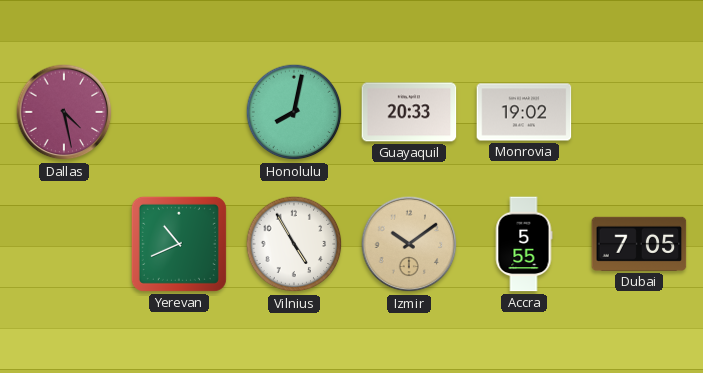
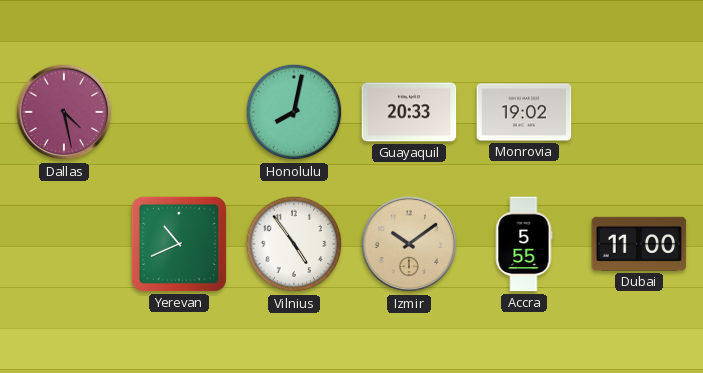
Vilnius: 4:55 -> 4:54 (294, 244)
Dubai: 7:05 -> 11:00 (639, 244)
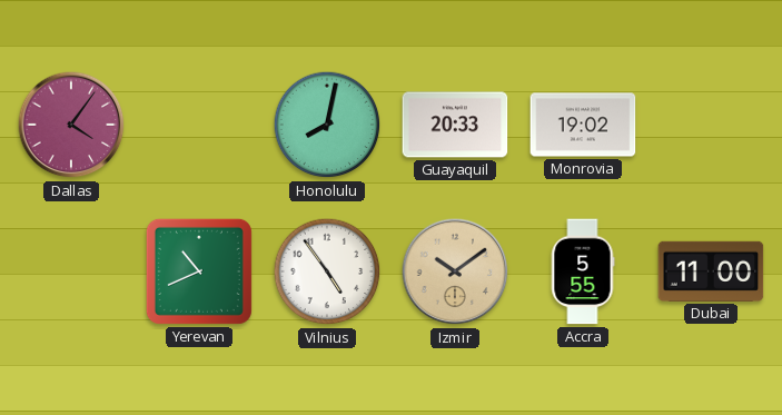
Dallas: 4:28 -> 4:06 (71, 125)
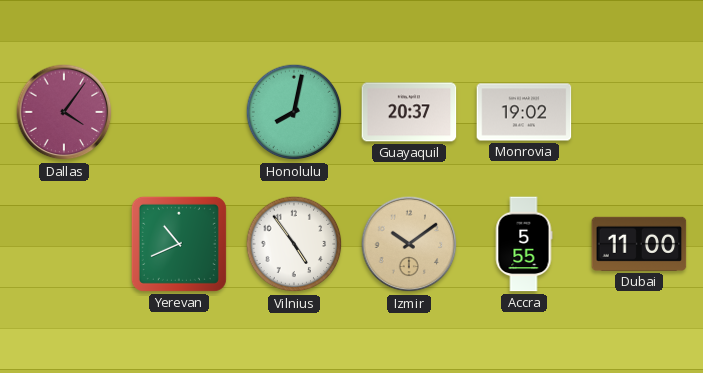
Guayaquil: 20:33 -> 20:37 (409, 112)
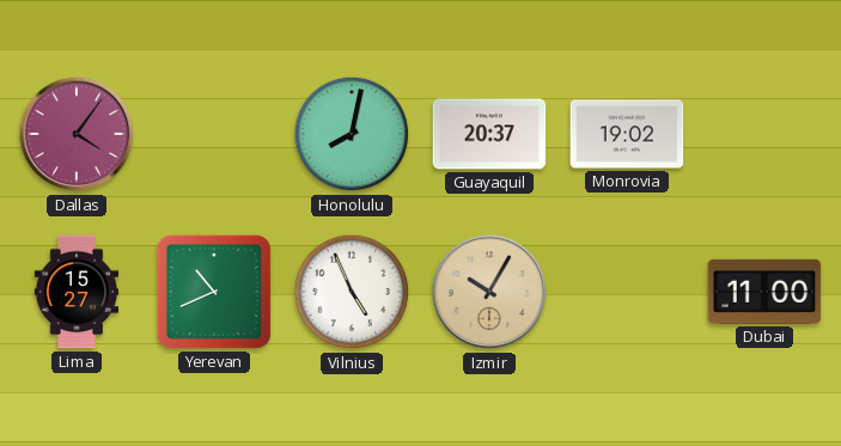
Lima: none -> 15:27 (77, 292)
Vilnius: 4:54 -> 4:56 (352, 292)
Izmir: 10:09 -> 10:05 (489, 292)
Accra: 5:55 -> none (524, 244)
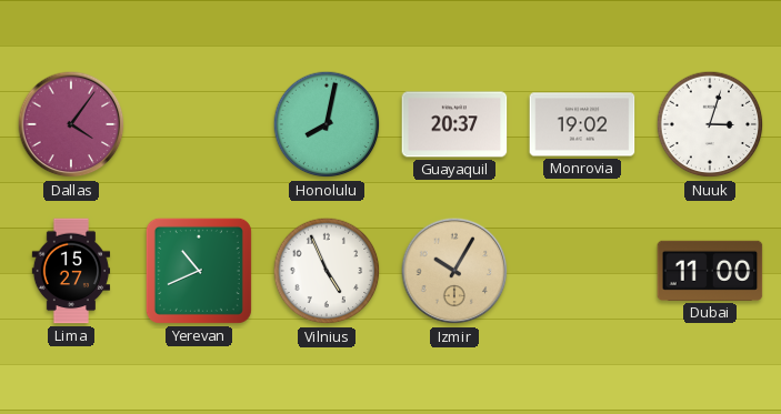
Nuuk: none -> 3:03 (710, 124)
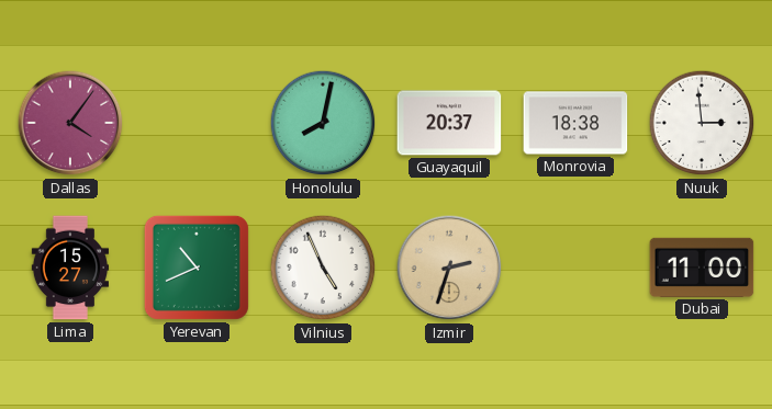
Monrovia: 19:02 -> 18:38 (575, 123)
Nuuk: 3:03 -> 2:59 (702, 123)
Izmir: 10:05 -> 2:33 (449, 268)
